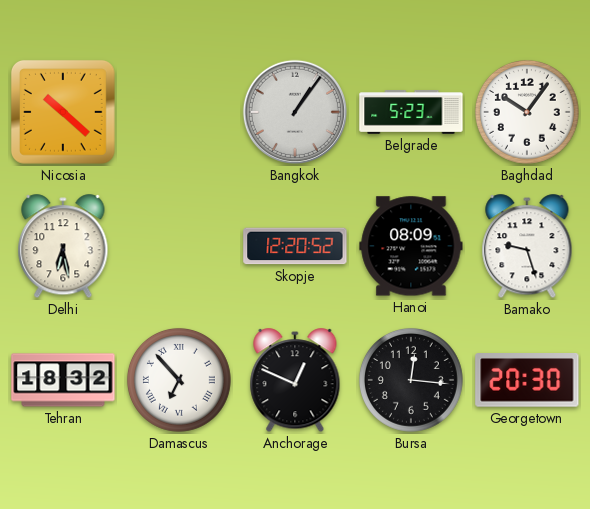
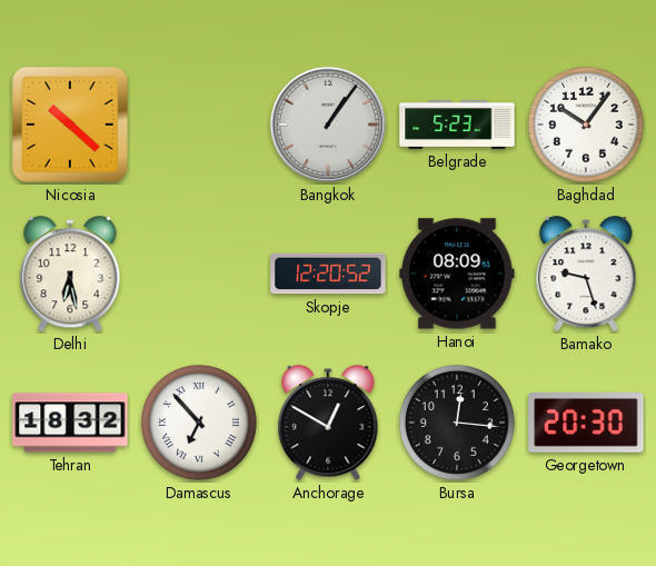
Anchorage: 12:49 -> 12:50 (328, 424)
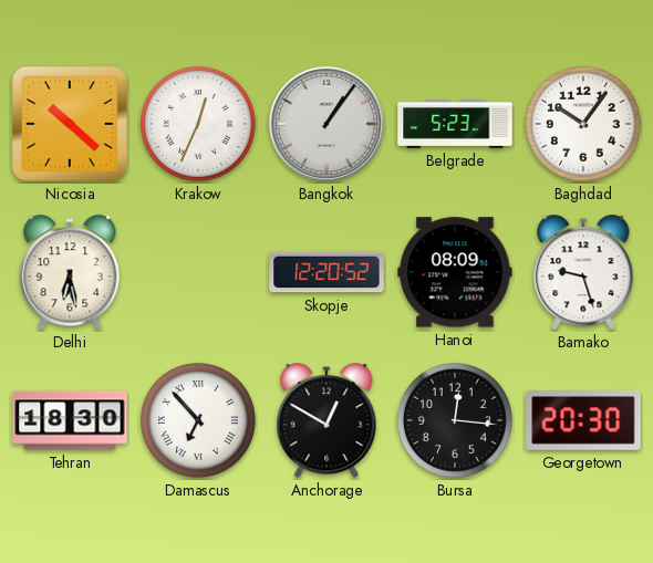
Krakow: none -> 12:34 (198, 124)
Tehran: 18:32 -> 18:30 (70, 420)
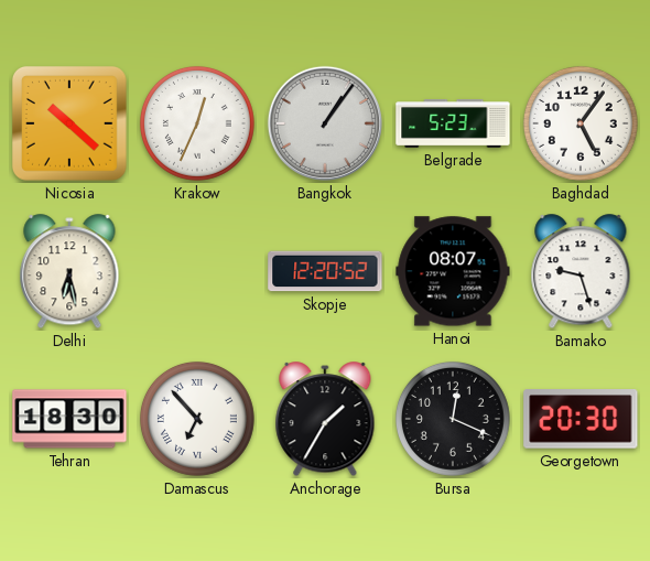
Baghdad: 10:06 -> 5:06 (581, 123)
Hanoi: 08:09 -> 08:07 (453, 271)
Anchorage: 12:50 -> 1:35 (325, 420)
Bursa: 12:16 -> 12:19 (453, 419)
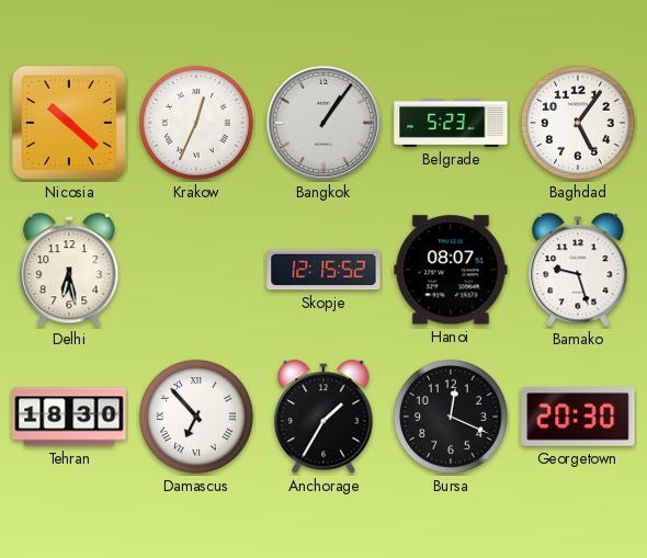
Skopje: 12:20 -> 12:15 (323, 270)
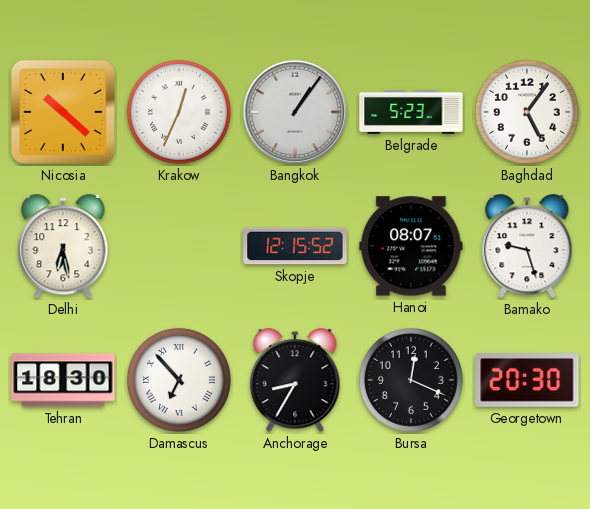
Anchorage: 1:35 -> 8:35 (295, 381)
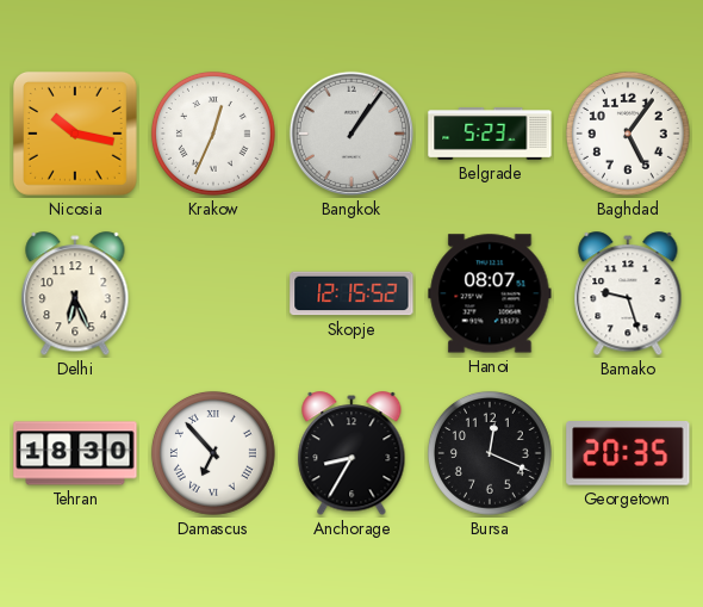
Nicosia: 10:22 -> 10:17 (75, 134)
Delhi: 6:28 -> 6:26 (75, 295)
Georgetown: 20:30 -> 20:35 (628, 453)
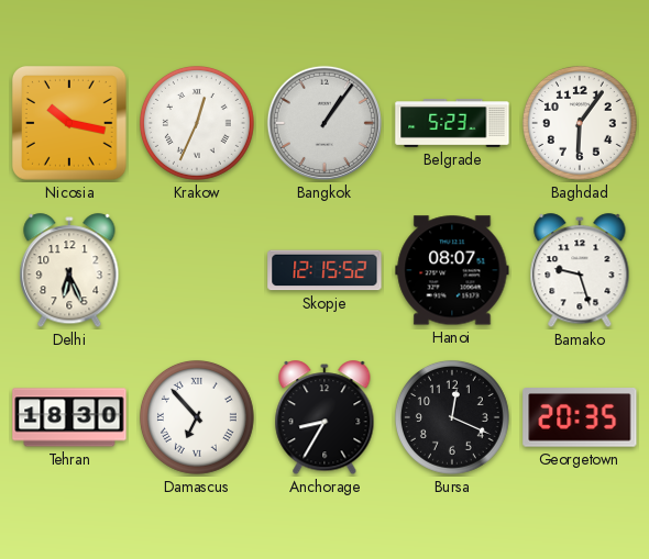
Baghdad: 5:06 -> 6:06 (580, 123)
